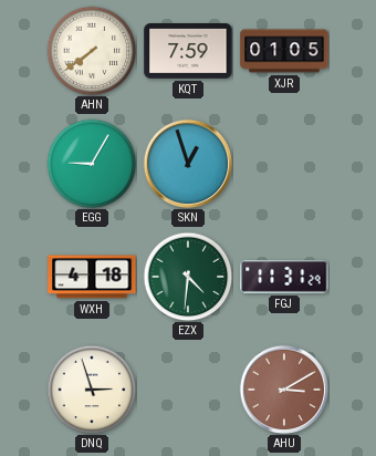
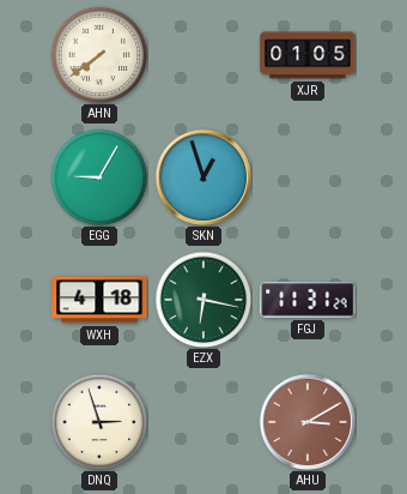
KQT: 7:59 -> none (188, 52)
EZX: 4:31 -> 6:17 (203, 300)
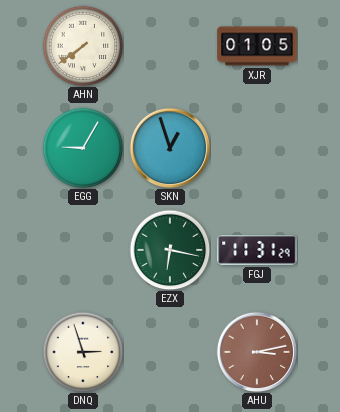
WXH: 4:18 -> none (99, 300)
AHU: 3:10 -> 3:13 (256, 351)
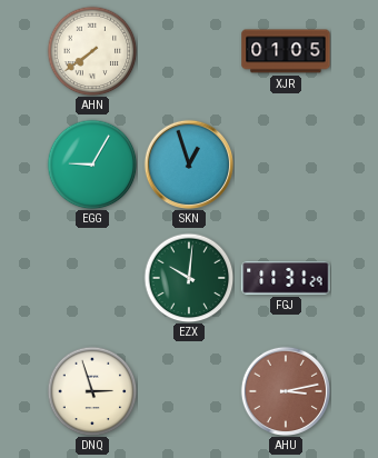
EZX: 6:17 -> 10:01 (189, 278)
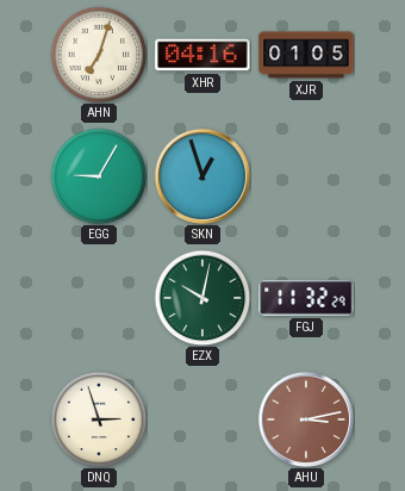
AHN: 7:39 -> 7:03 (99, 55)
XHR: none -> 04:16 (202, 55)
EZX: 10:01 -> 10:02 (202, 298)
FGJ: 11:31 -> 11:32 (306, 298)
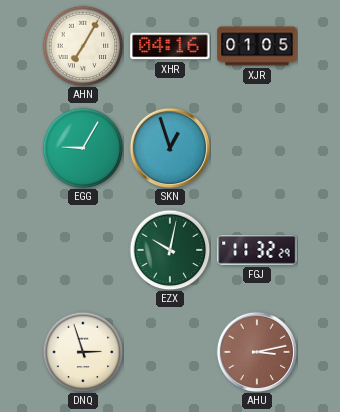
AHN: 7:03 -> 7:05 (83, 46)
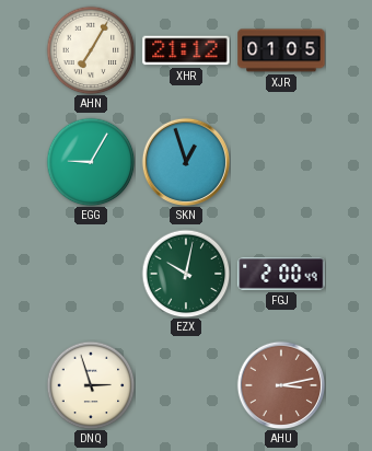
XHR: 04:16 -> 21:12 (186, 50)
FGJ: 11:32 -> 2:00 (281, 274)
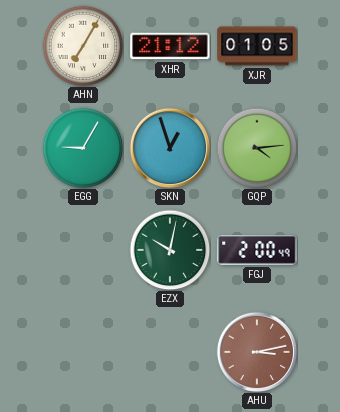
GQP: none -> 4:14 (257, 148)
DNQ: 2:57 -> none (91, 385)
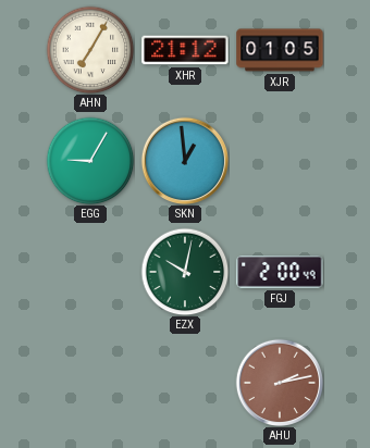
SKN: 12:57 -> 12:59 (184, 160)
GQP: 4:14 -> none (257, 148)
AHU: 3:13 -> 2:13 (279, 382)
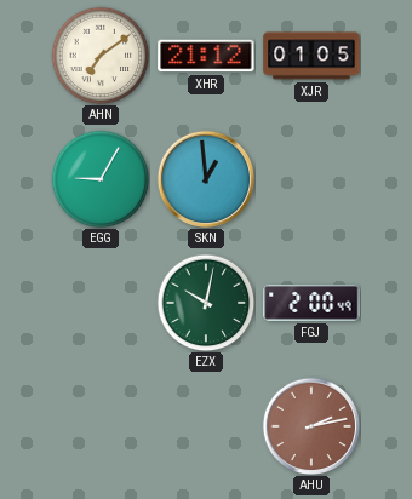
AHN: 7:05 -> 7:09 (101, 56)
